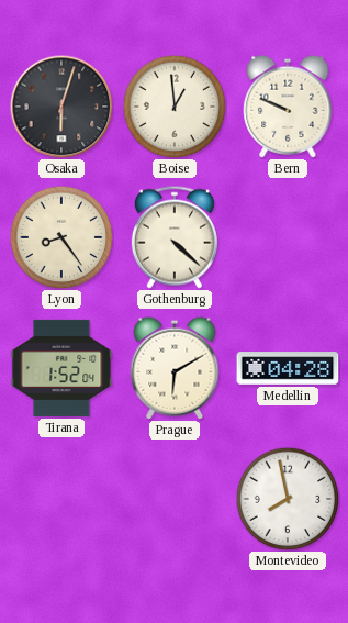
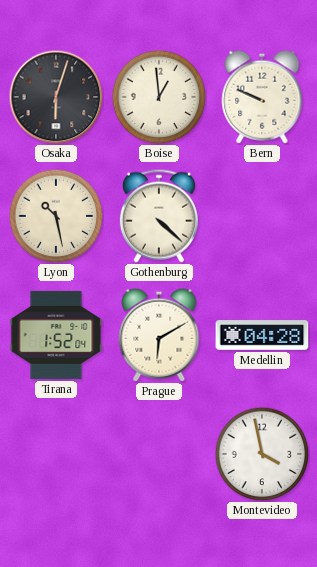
Lyon: 8:24 -> 10:28 (56, 216)
Montevideo: 7:58 -> 3:58 (262, 454)
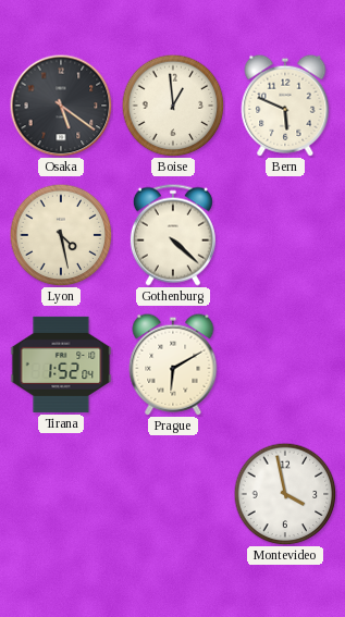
Osaka: 6:03 -> 5:21 (61, 106)
Bern: 9:49 -> 5:49 (285, 106)
Lyon: 10:28 -> 4:28 (61, 235)
Medellin: 04:28 -> none (262, 335)
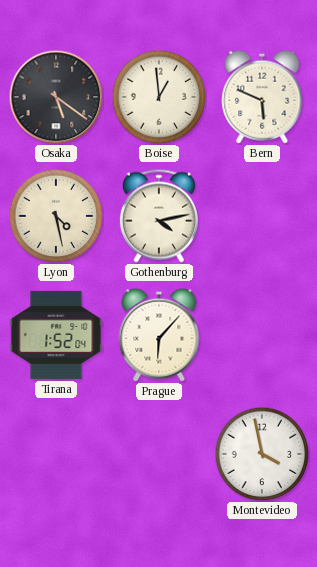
Gothenburg: 4:22 -> 4:13 (159, 216)
Prague: 6:10 -> 6:07 (159, 335)
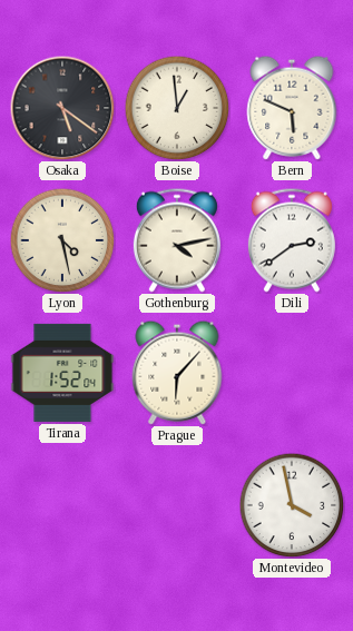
Dili: none -> 2:39 (292, 240)
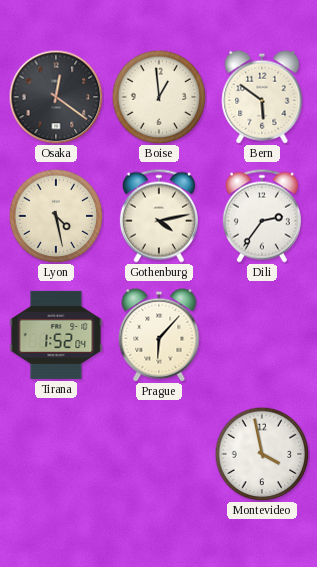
Osaka: 5:21 -> 12:21 (56, 97)
Bern: 5:49 -> 5:51 (262, 97)
Dili: 2:39 -> 2:36 (262, 216)
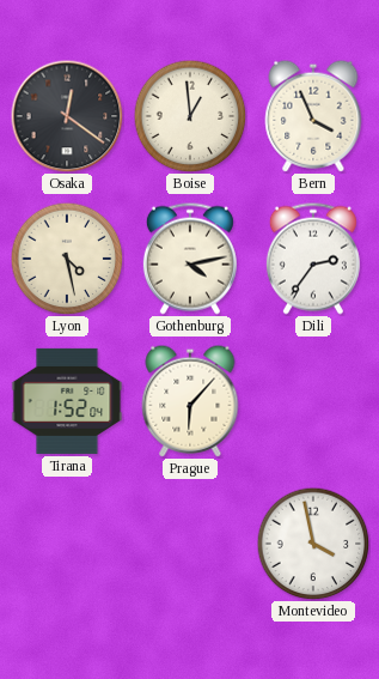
Bern: 5:51 -> 3:56 (313, 116)
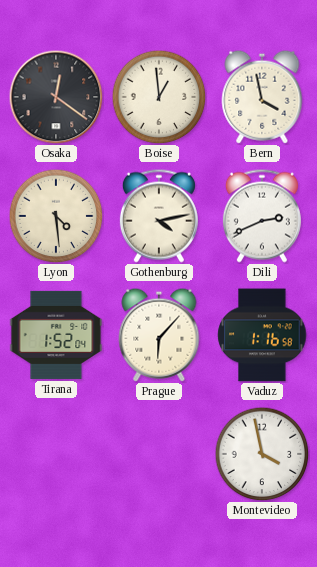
Bern: 3:56 -> 3:58 (262, 97)
Lyon: 4:28 -> 4:29 (56, 216)
Dili: 2:36 -> 2:41 (262, 216)
Vaduz: none -> 1:16 (262, 335)
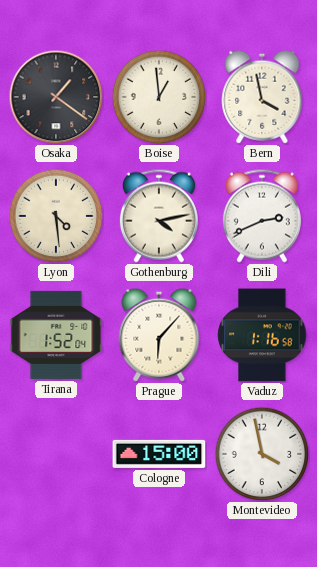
Osaka: 12:21 -> 1:21 (56, 97)
Cologne: none -> 15:00 (159, 454)
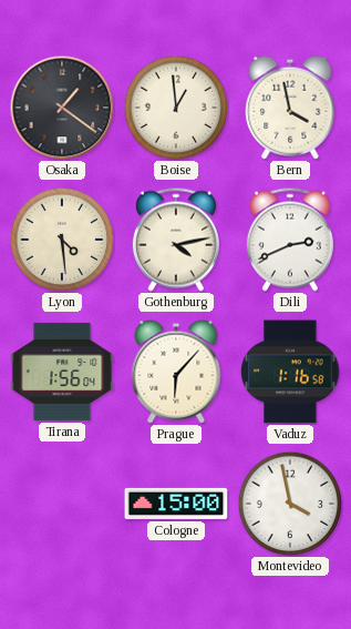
Tirana: 1:52 -> 1:56 (62, 372)
